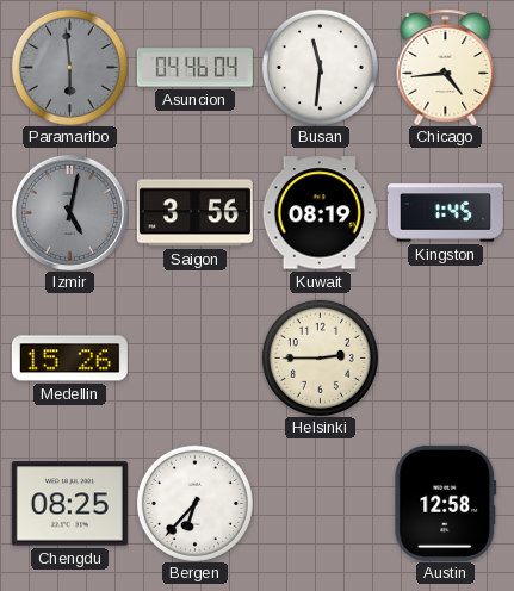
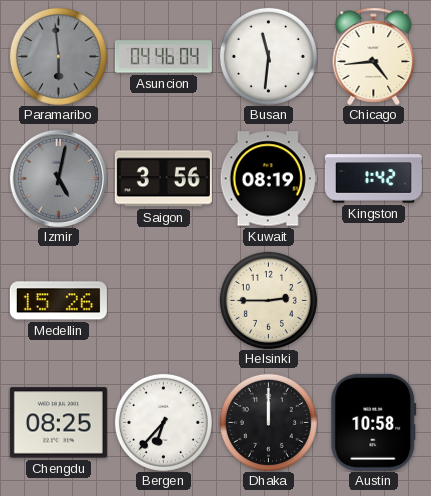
Kingston: 1:45 -> 1:42 (373, 179)
Dhaka: none -> 12:00 (268, 422)
Austin: 12:58 -> 10:58 (374, 422)
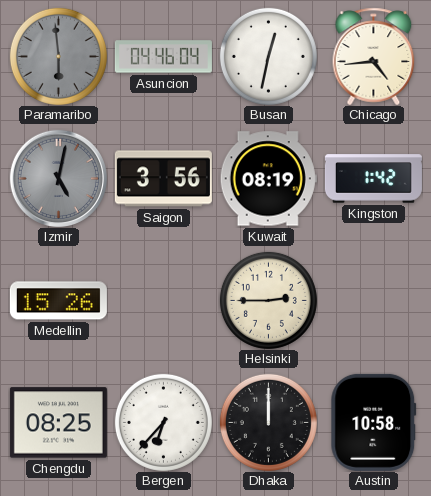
Busan: 11:31 -> 12:32 (268, 56)
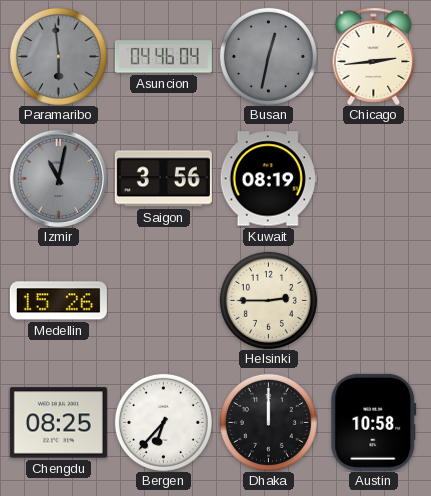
Busan dial: white -> grey (268, 56)
Chicago: 4:44 -> 2:44 (374, 56)
Izmir: 5:02 -> 11:02 (58, 178)
Kingston: 1:42 -> none (373, 179)
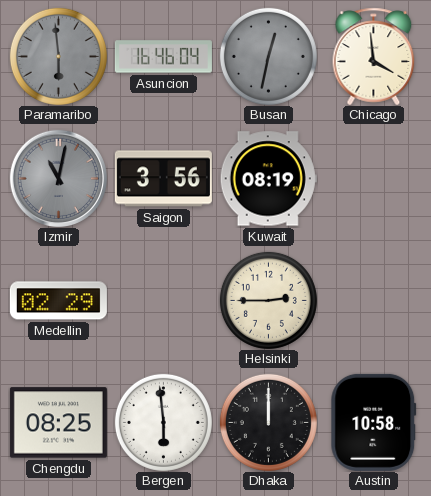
Asuncion: 04:46 -> 16:46 (163, 57)
Chicago: 2:44 -> 3:59 (374, 56)
Medellin: 15:26 -> 02:29 (58, 301)
Bergen: 6:37 -> 5:59 (163, 422)
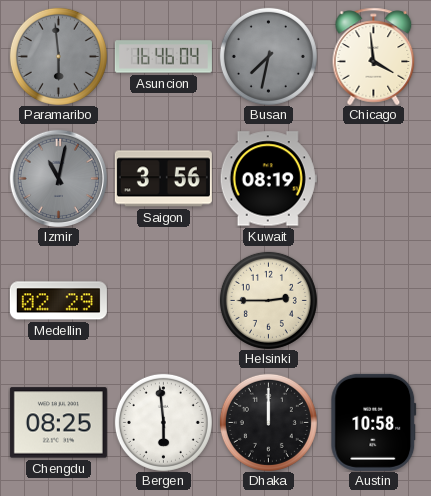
Busan: 12:32 -> 7:32 (268, 56)
